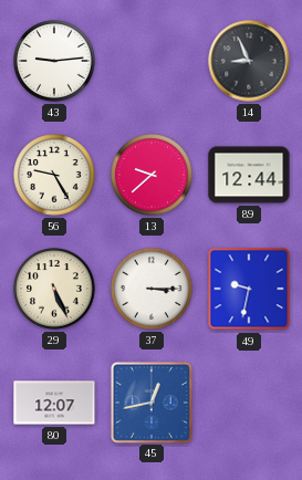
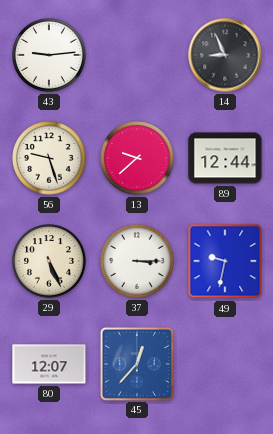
56: 9:25 -> 9:27 (49, 158)
45: 12:43 -> 12:37 (136, 363)
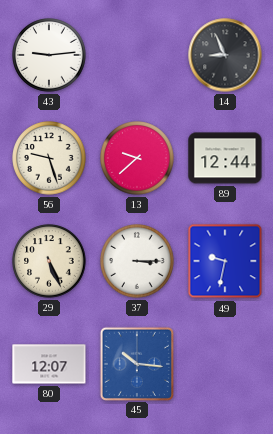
45: 12:37 -> 10:16 (136, 363)
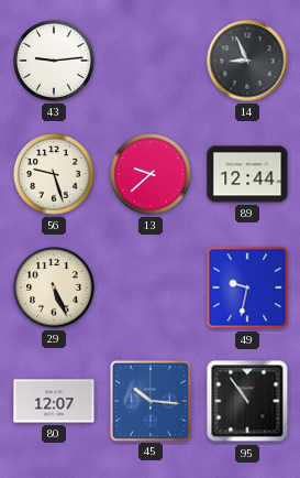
37: 3:15 -> none (137, 261)
95: none -> 10:54 (247, 401)
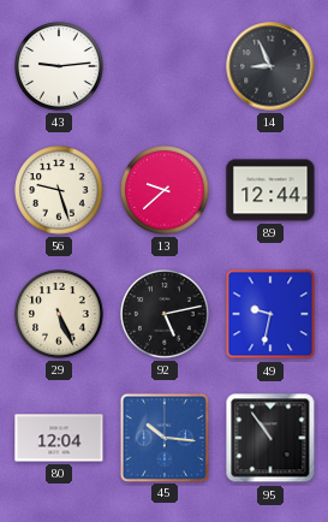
92: none -> 5:13 (165, 314)
80: 12:07 -> 12:04 (59, 438)
